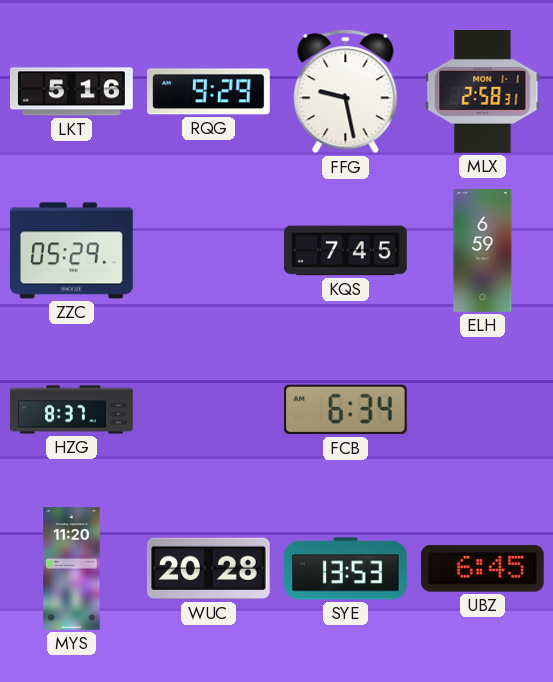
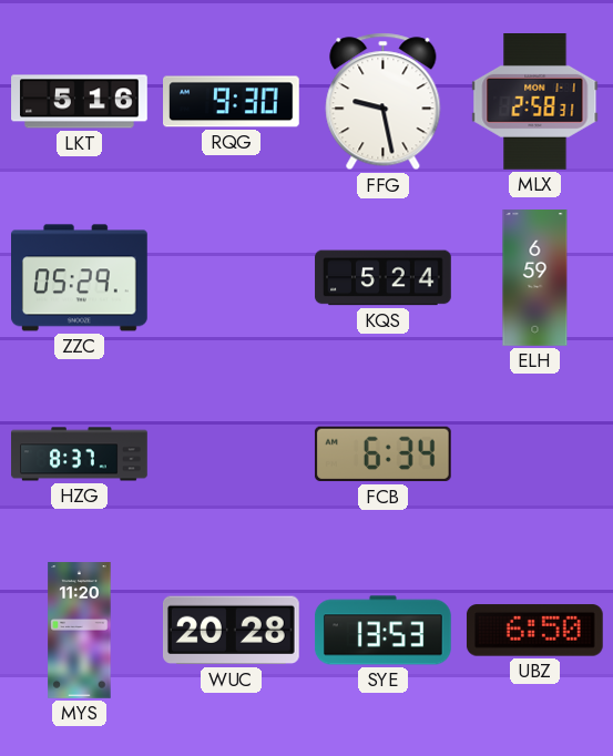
RQG: 9:29 -> 9:30 (232, 102)
KQS: 7:45 -> 5:24 (384, 278)
UBZ: 6:45 -> 6:50 (534, 631)
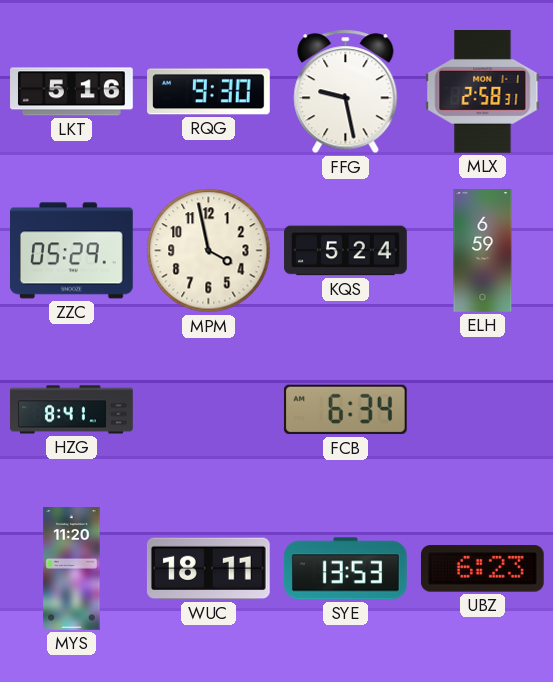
MPM: none -> 3:58 (209, 251)
HZG: 8:37 -> 8:41 (72, 410)
WUC: 20:28 -> 18:11 (208, 569)
UBZ: 6:50 -> 6:23 (482, 569)
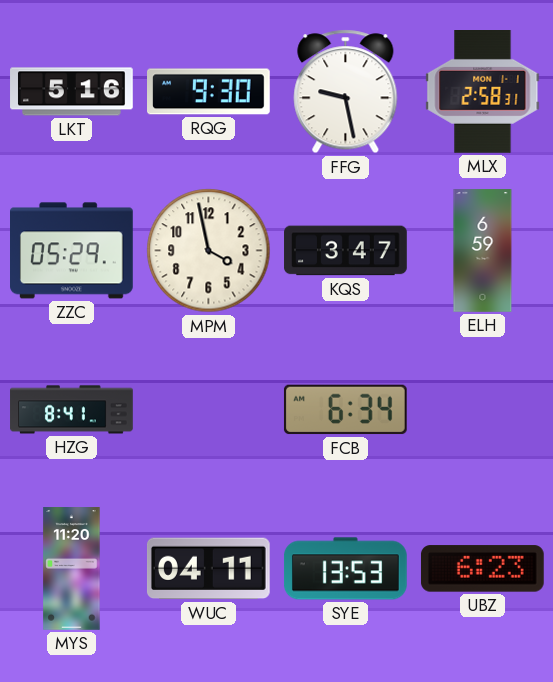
KQS: 5:24 -> 3:47 (346, 251)
WUC: 18:11 -> 04:11 (208, 569)
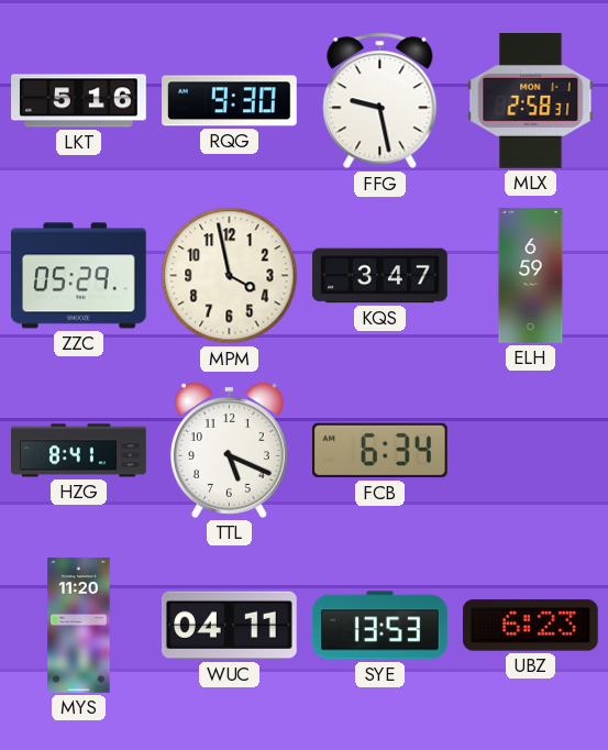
TTL: none -> 5:19 (229, 450)
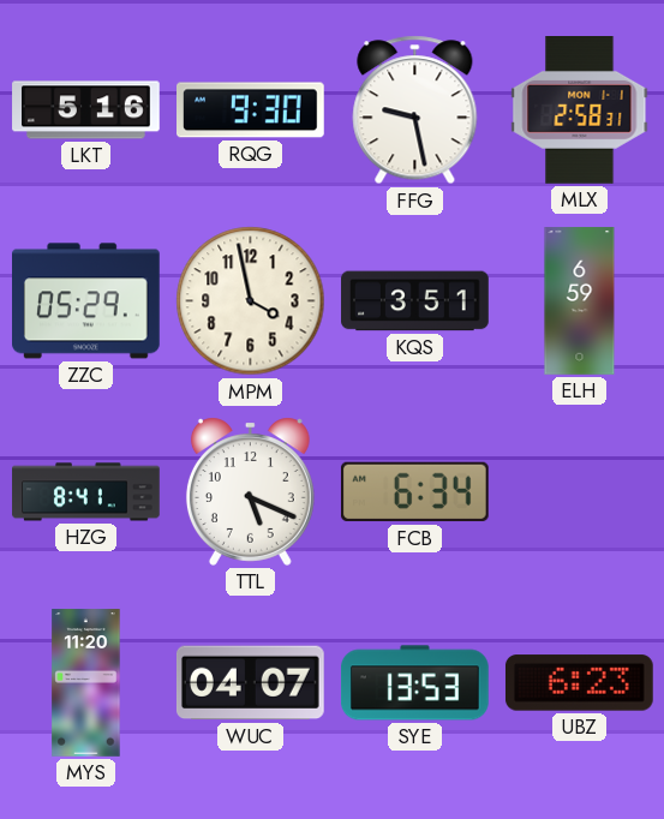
KQS: 3:47 -> 3:51 (415, 301)
WUC: 04:11 -> 04:07 (250, 683)
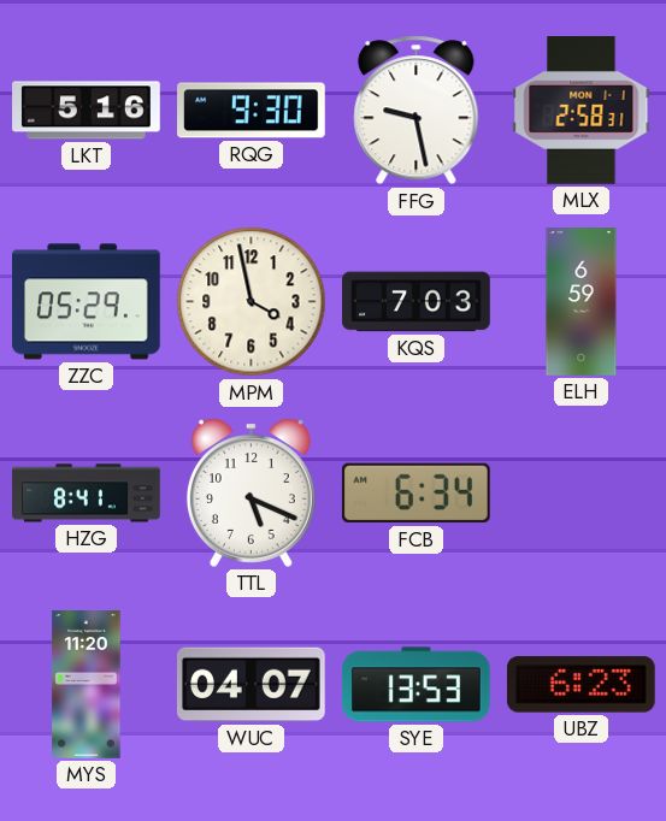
KQS: 3:51 -> 7:03 (417, 302)
